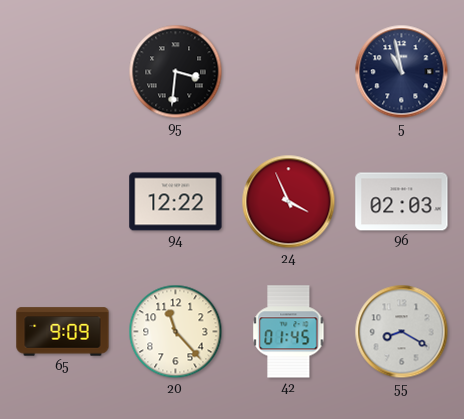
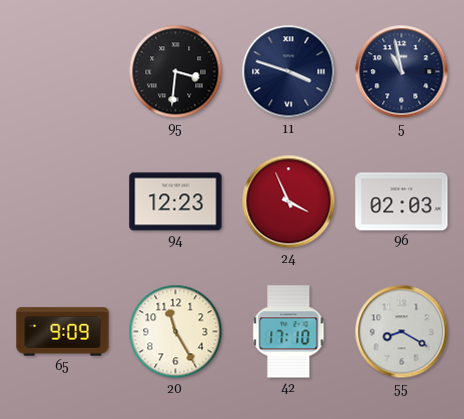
11: none -> 3:48 (289, 72)
94: 12:22 -> 12:23 (176, 202)
20: 11:23 -> 11:25 (176, 332)
42: 01:45 -> 17:10 (289, 332)
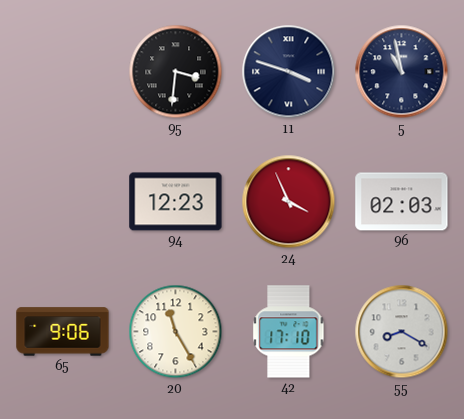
65: 9:09 -> 9:06 (63, 332)
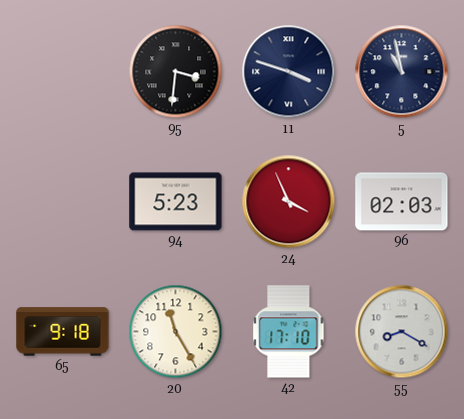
94: 12:23 -> 5:23 (176, 202)
65: 9:06 -> 9:18 (63, 332)
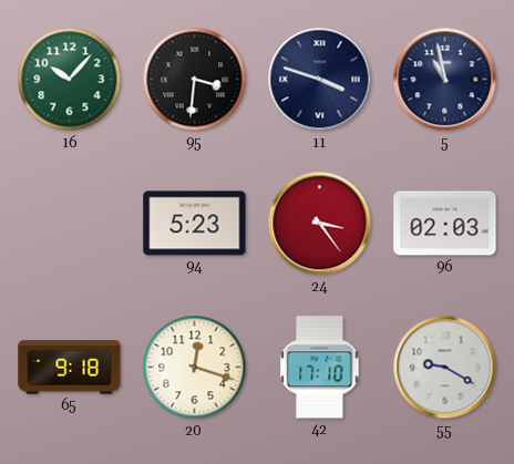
16: none -> 10:07 (70, 80)
24: 3:56 -> 3:24 (320, 224)
20: 11:25 -> 12:18 (195, 368)
55: 8:20 -> 9:20 (445, 368)
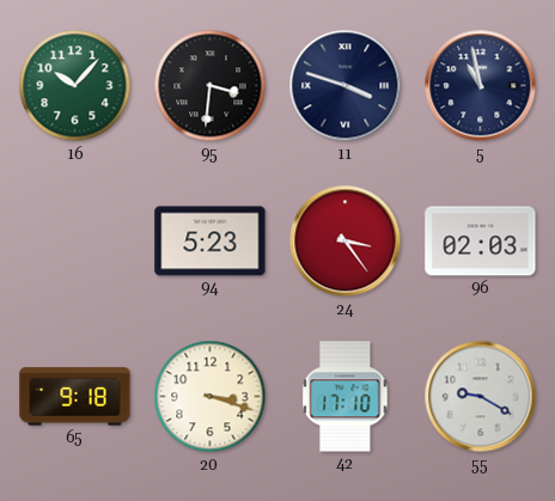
20: 12:18 -> 3:18 (211, 397)
